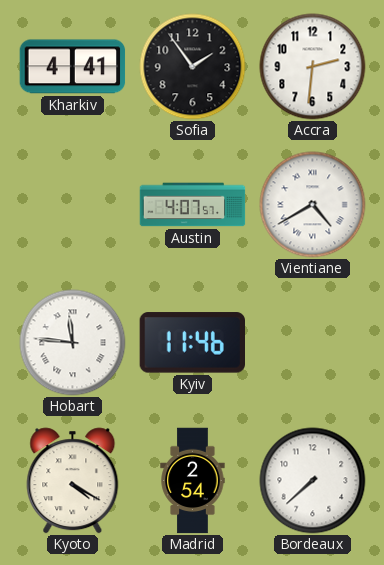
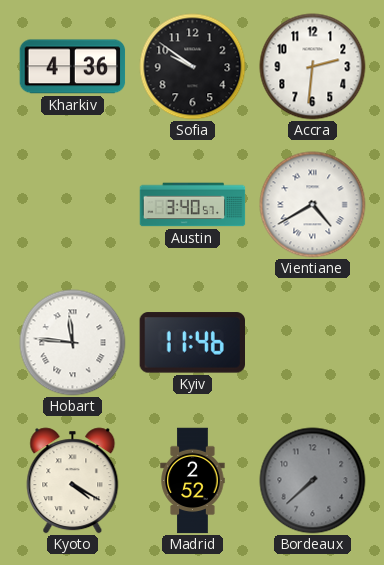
Kharkiv: 4:41 -> 4:36 (73, 67)
Sofia: 1:54 -> 9:51 (193, 67)
Austin: 4:07 -> 3:40 (193, 205)
Madrid: 2:54 -> 2:52 (193, 481)
Bordeaux dial: white -> grey (313, 481)
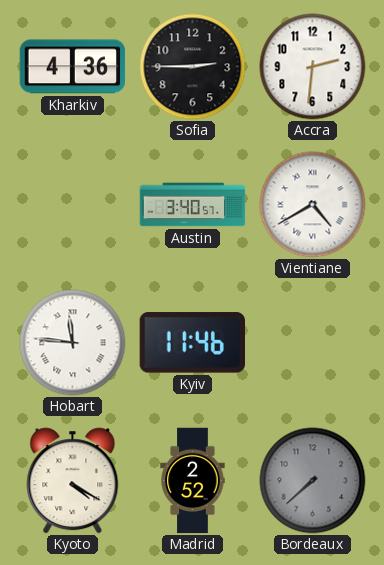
Sofia: 9:51 -> 2:45 (193, 67)
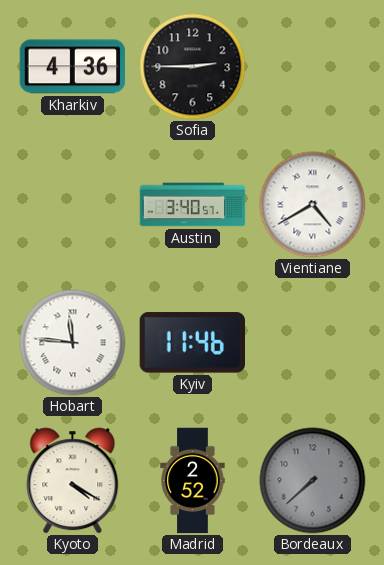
Accra: 2:31 -> none (313, 67)
